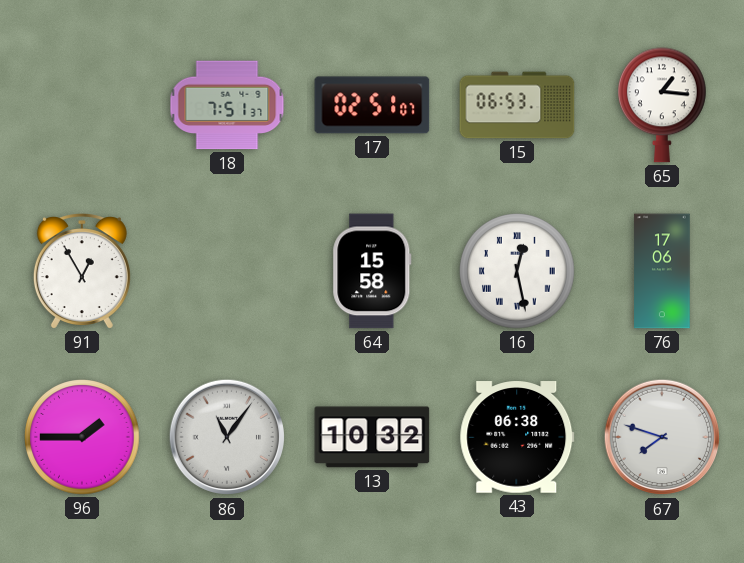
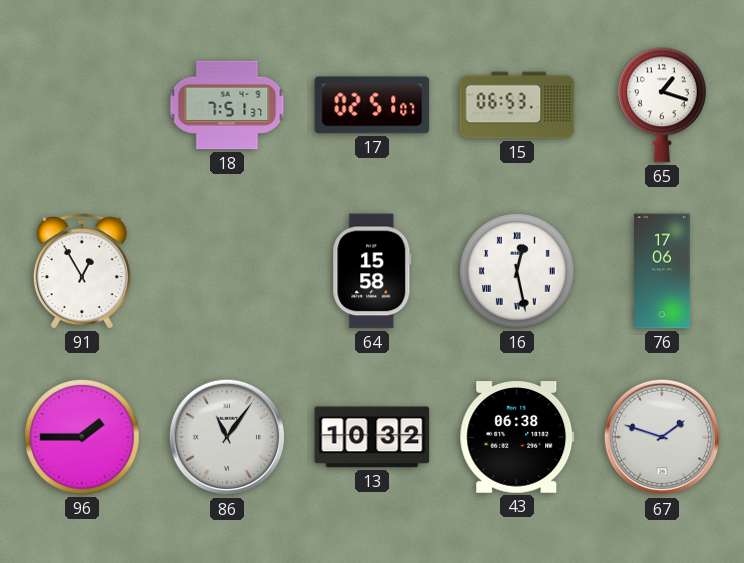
65: 1:16 -> 1:18 (663, 105)
67: 7:48 -> 1:48 (662, 437)
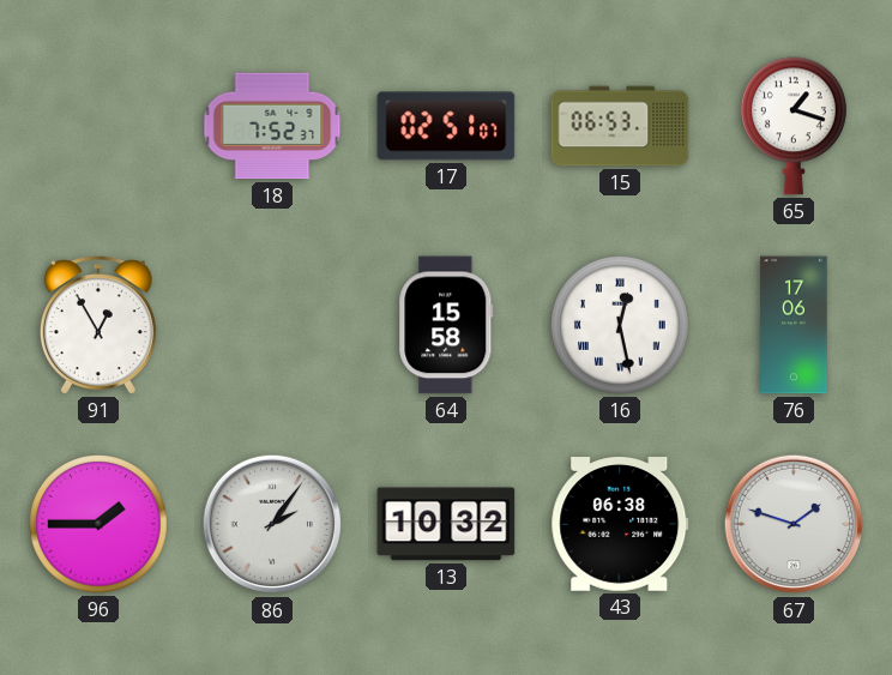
18: 7:51 -> 7:52 (272, 126)
86: 11:06 -> 2:06 (272, 524)
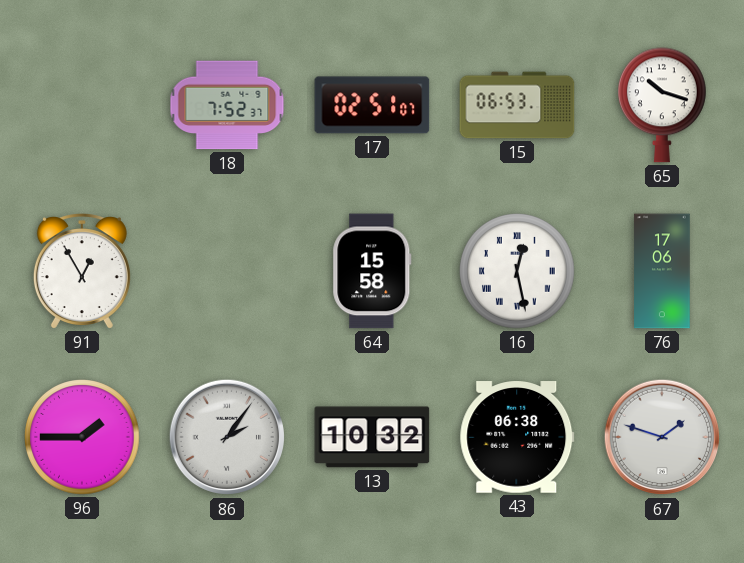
65: 1:18 -> 10:18 (663, 105)
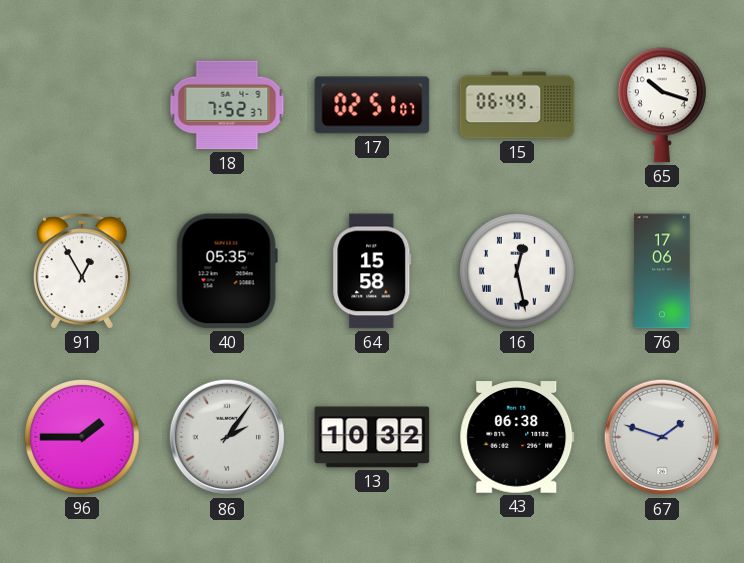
15: 06:53 -> 06:49 (517, 105)
40: none -> 05:35 (227, 271)
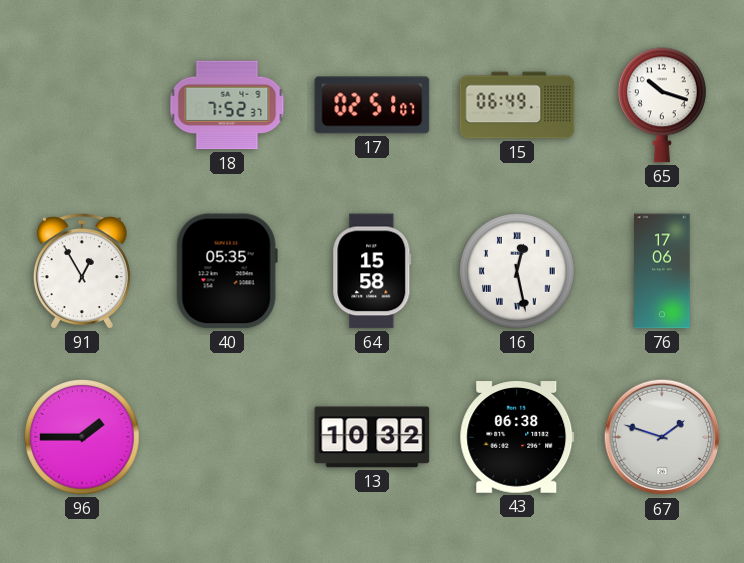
86: 2:06 -> none (227, 437)
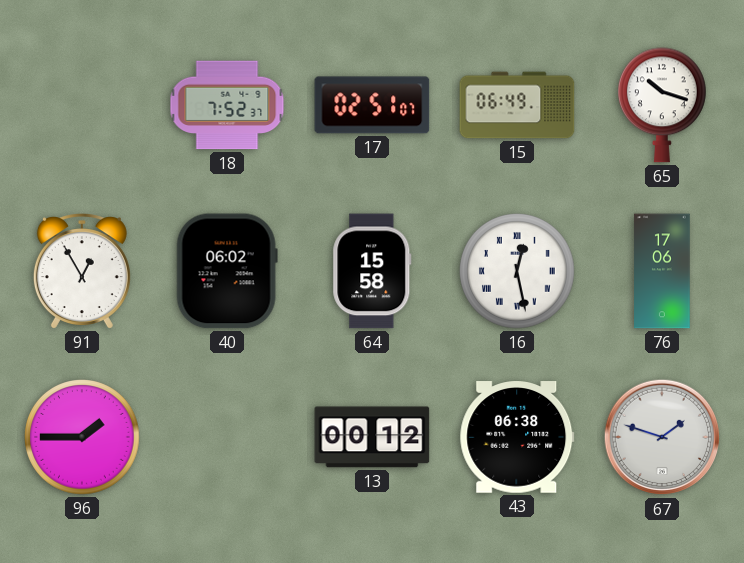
40: 05:35 -> 06:02 (227, 271)
13: 10:32 -> 00:12 (372, 437)
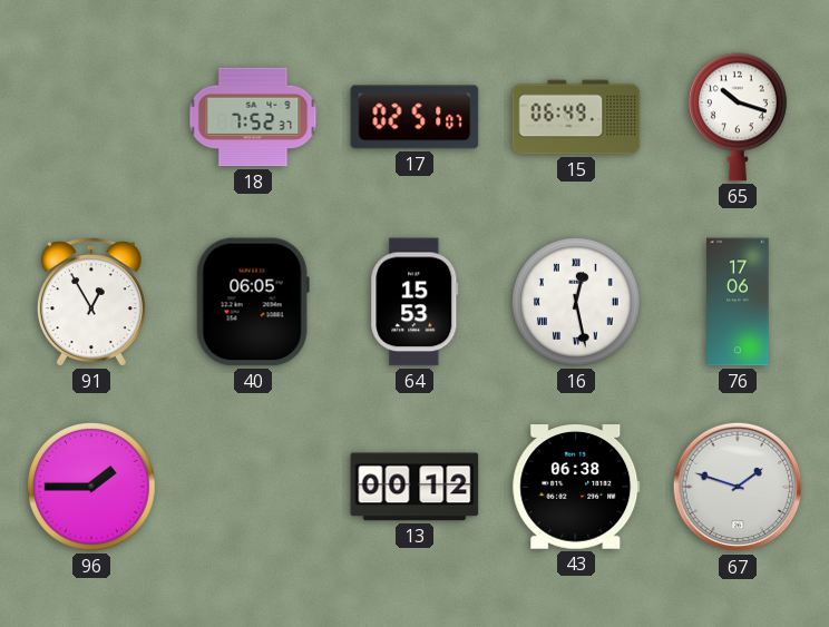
40: 06:02 -> 06:05 (253, 302)
64: 15:58 -> 15:53 (414, 302)
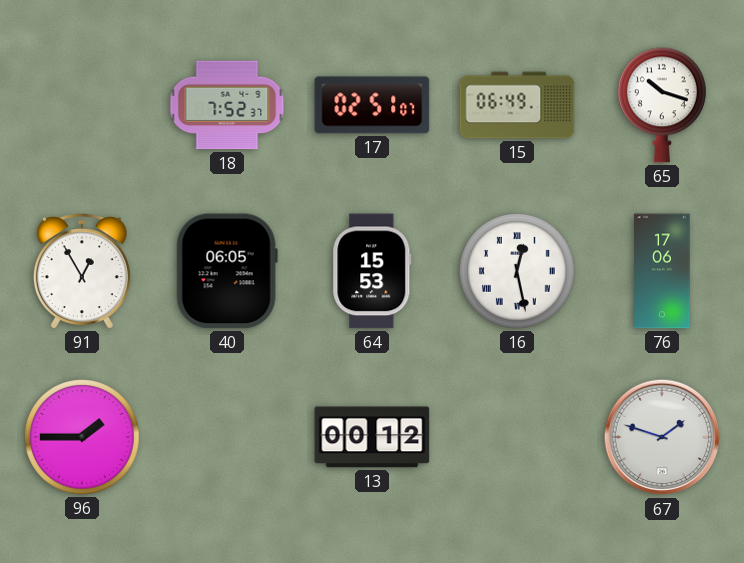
43: 06:38 -> none (576, 487)
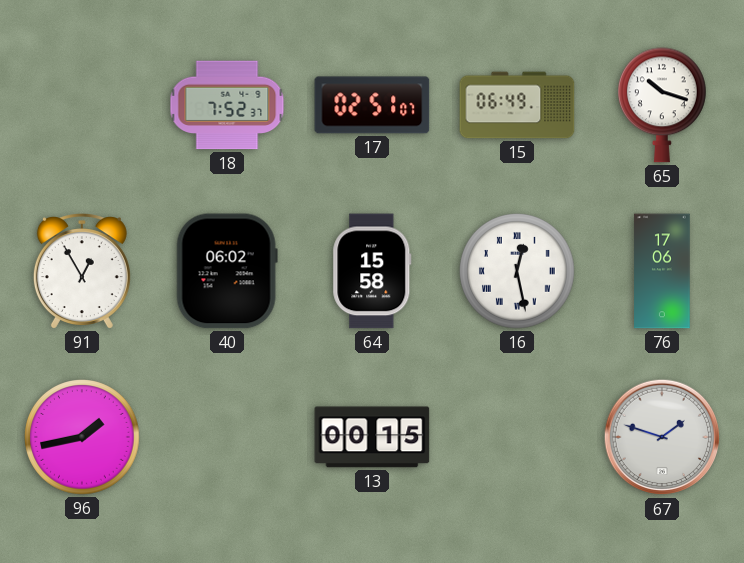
40: 06:05 -> 06:02 (227, 271)
64: 15:53 -> 15:58 (372, 271)
96: 1:45 -> 1:43 (82, 437)
13: 00:12 -> 00:15 (372, 437)
